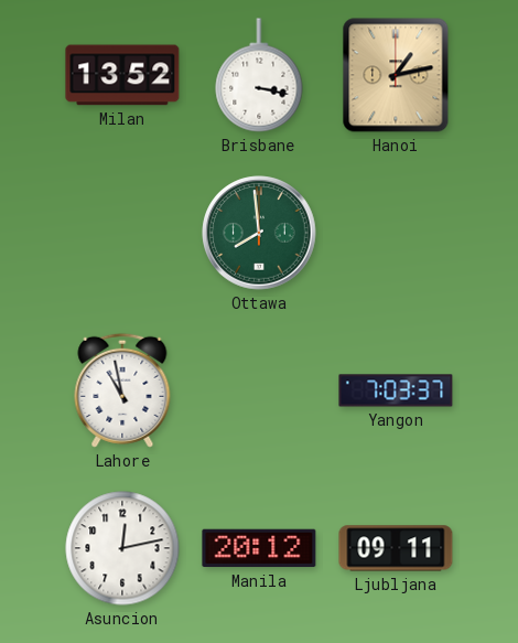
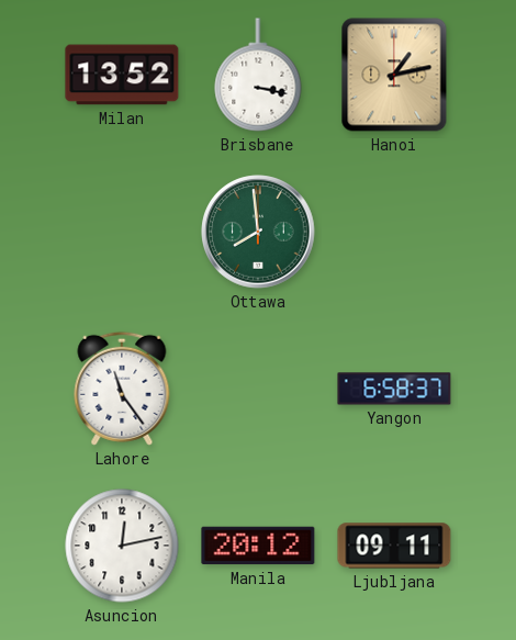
Lahore: 10:58 -> 11:24 (122, 389)
Yangon: 7:03 -> 6:58 (394, 389)
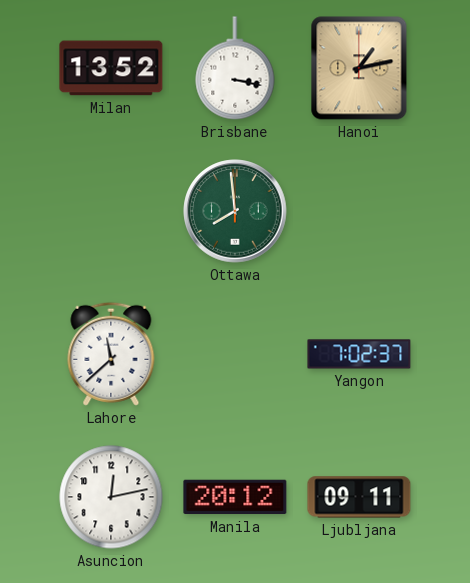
Lahore: 11:24 -> 11:38 (111, 354)
Yangon: 6:58 -> 7:02 (359, 354)
